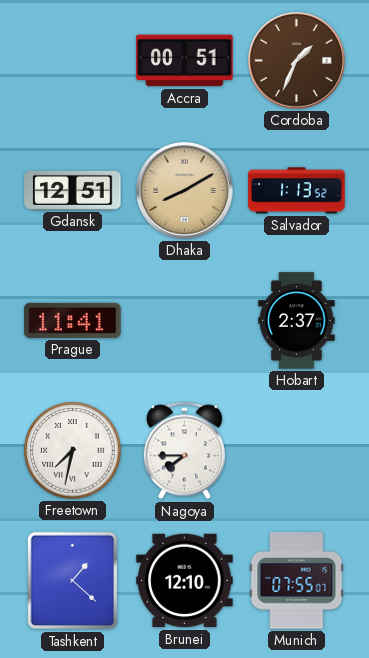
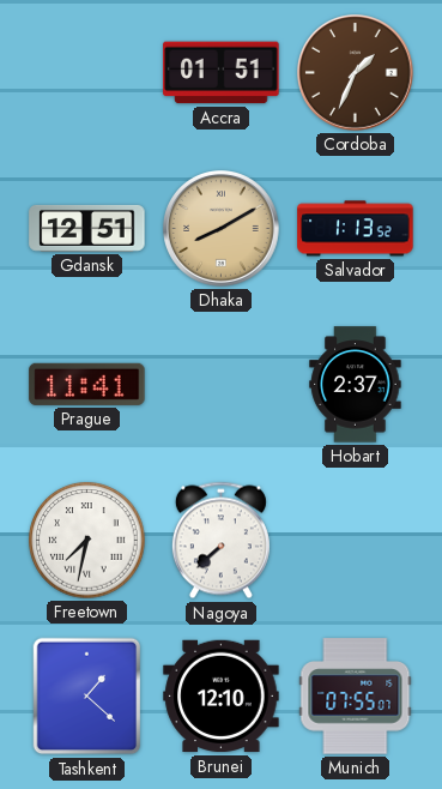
Accra: 00:51 -> 01:51 (222, 73)
Nagoya: 7:45 -> 7:38 (220, 541)
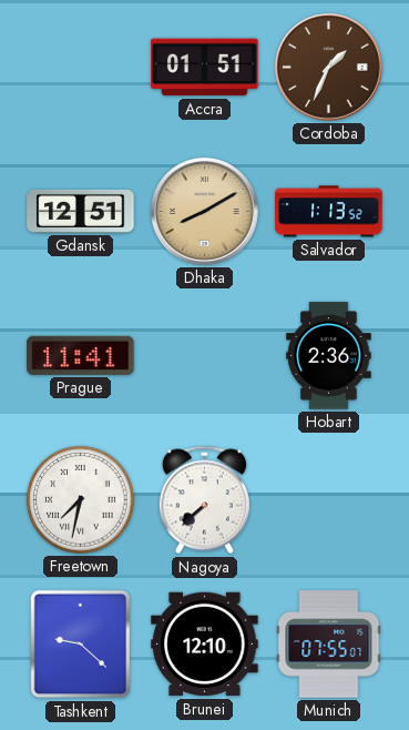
Hobart: 2:37 -> 2:36 (329, 356)
Tashkent: 1:22 -> 9:22 (81, 645)
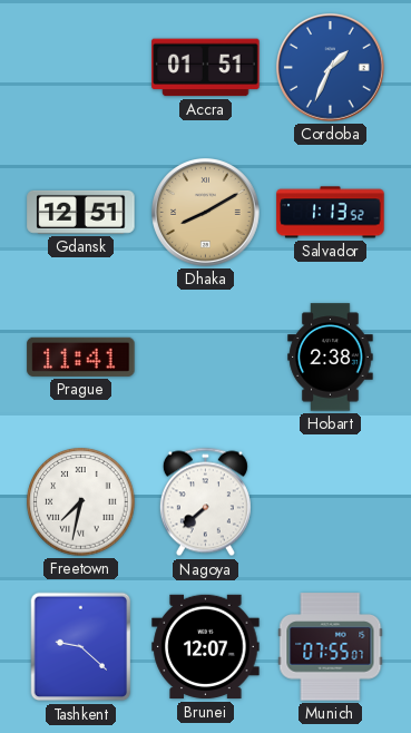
Cordoba dial: brown -> blue (331, 68)
Hobart: 2:36 -> 2:38 (331, 358)
Brunei: 12:10 -> 12:07 (206, 647)
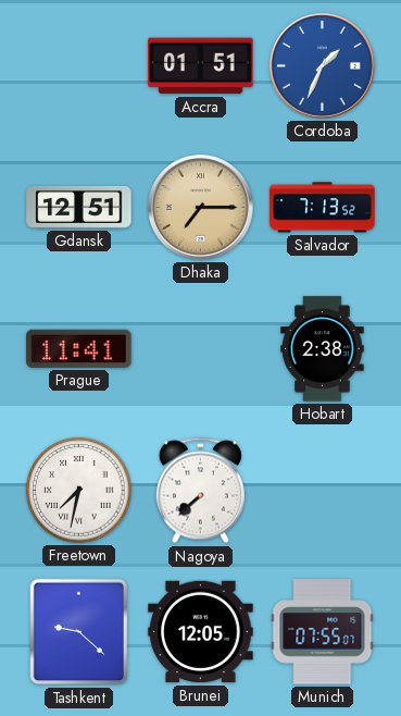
Dhaka: 8:10 -> 7:15 (201, 208)
Salvador: 1:13 -> 7:13 (323, 208)
Brunei: 12:07 -> 12:05 (201, 632)
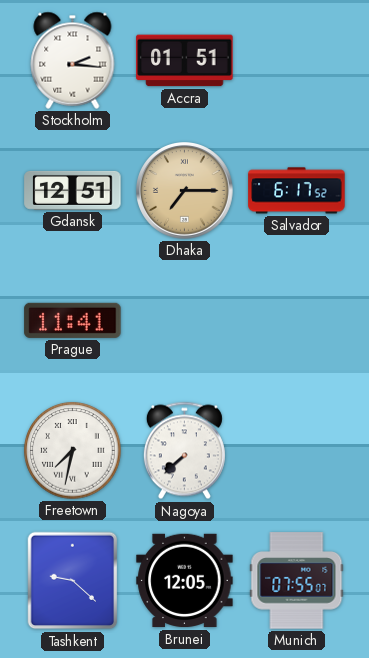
Stockholm: none -> 2:16 (73, 60)
Cordoba: 1:34 -> none (323, 66)
Salvador: 7:13 -> 6:17 (297, 191)
Hobart: 2:38 -> none (323, 349)
